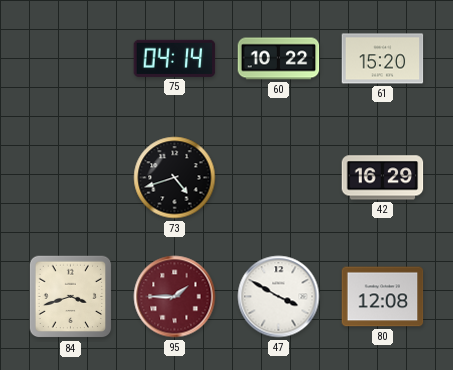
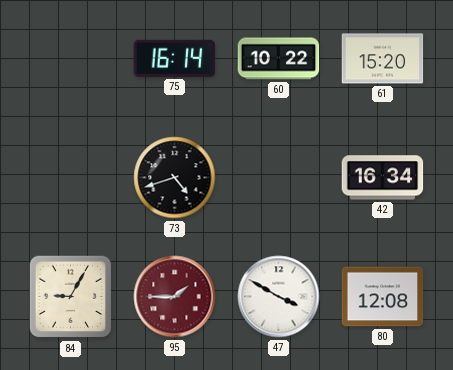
75: 04:14 -> 16:14 (175, 58)
42: 16:29 -> 16:34 (383, 178)
84: 3:42 -> 9:05 (71, 297)
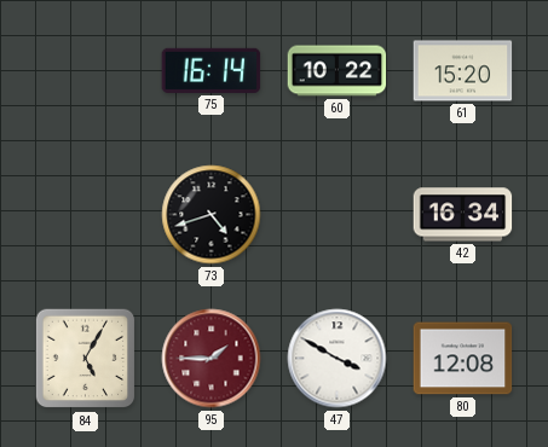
84: 9:05 -> 5:05 (86, 359)
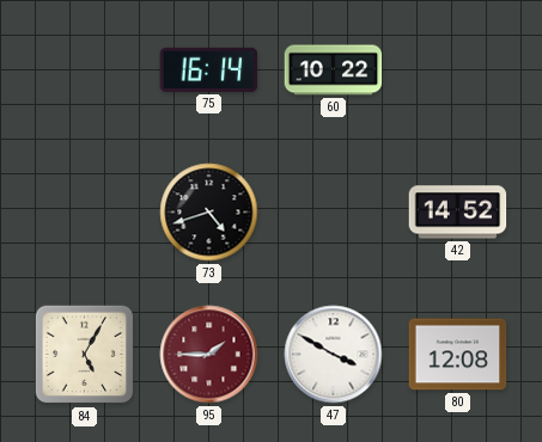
61: 15:20 -> none (463, 71)
42: 16:34 -> 14:52 (458, 213)
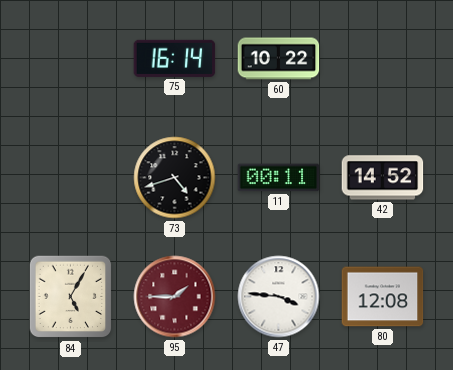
11: none -> 00:11 (279, 178)
47: 3:50 -> 3:46 (279, 297)
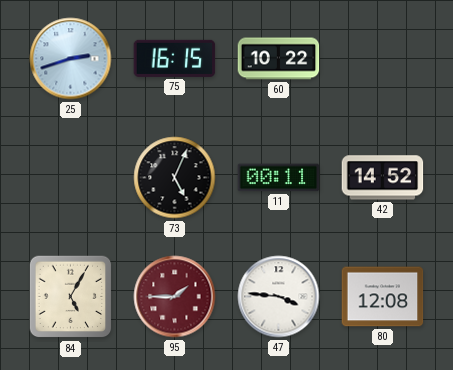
25: none -> 2:42 (71, 59)
75: 16:14 -> 16:15 (175, 58)
73: 4:42 -> 5:04 (175, 178)
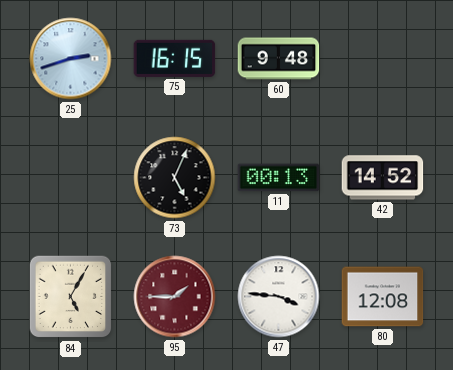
60: 10:22 -> 9:48 (279, 59)
11: 00:11 -> 00:13 (279, 178)
